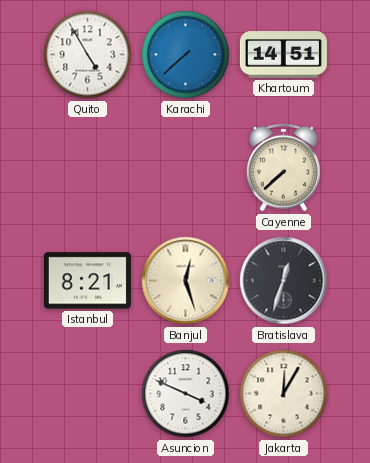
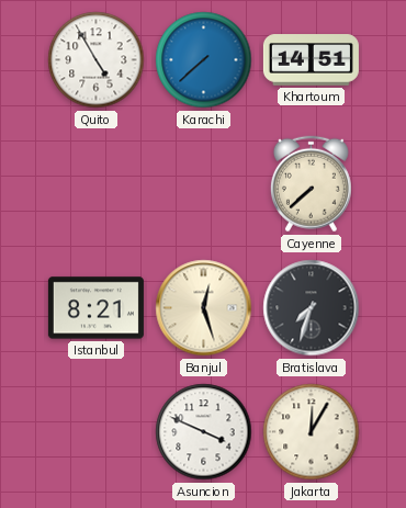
Bratislava: 12:33 -> 7:33 (312, 308)
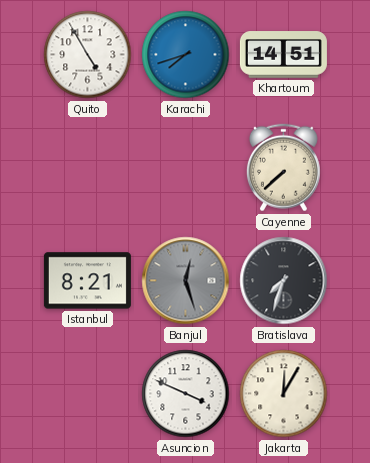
Karachi: 7:38 -> 7:42 (186, 55)
Banjul dial: cream -> grey (186, 281)
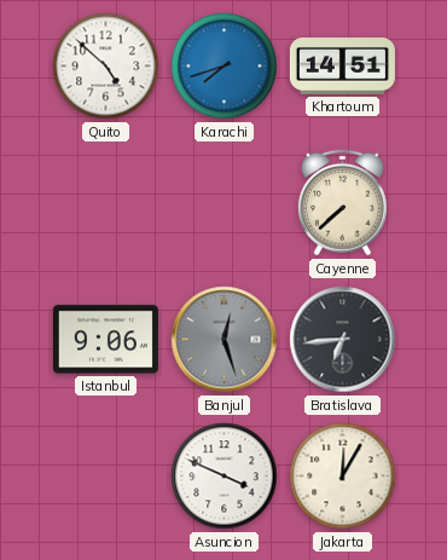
Quito: 4:55 -> 4:52 (106, 67)
Istanbul: 8:21 -> 9:06 (105, 340)
Bratislava: 7:33 -> 6:44 (343, 340)
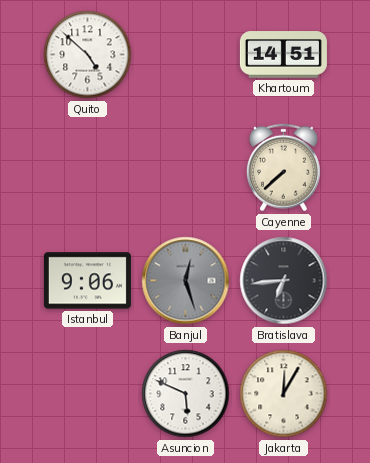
Karachi: 7:42 -> none (225, 67)
Asuncion: 3:49 -> 5:49 (186, 394)
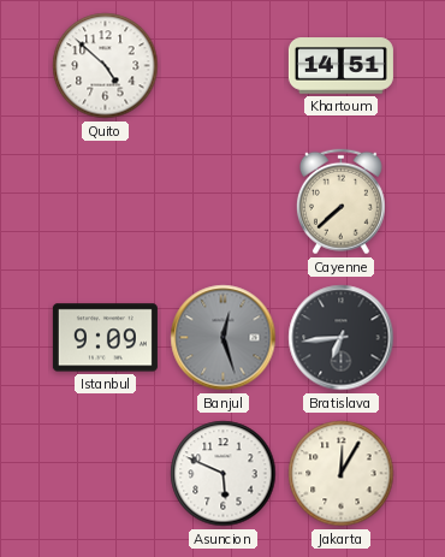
Istanbul: 9:06 -> 9:09 (105, 338)
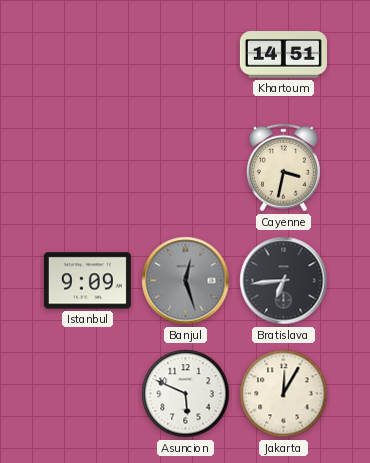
Quito: 4:52 -> none (106, 66)
Cayenne: 7:38 -> 3:32 (283, 168)
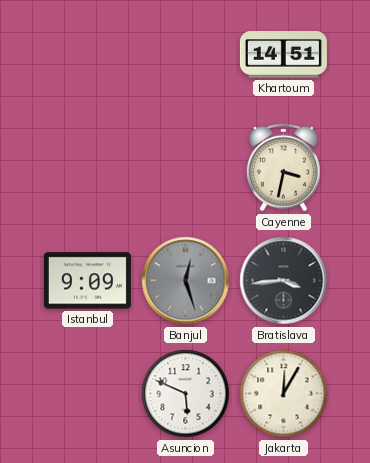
Bratislava: 6:44 -> 3:44 (284, 281)
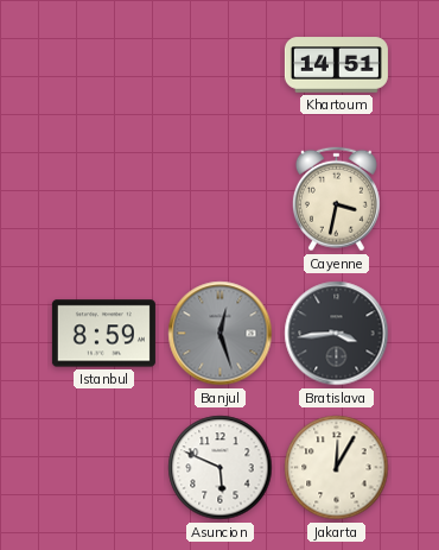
Istanbul: 9:09 -> 8:59 (103, 334)
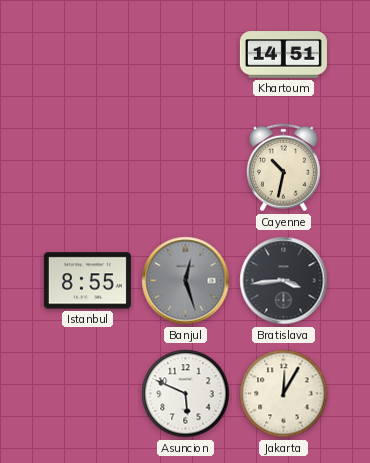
Cayenne: 3:32 -> 10:32 (283, 168)
Istanbul: 8:59 -> 8:55 (87, 281)
